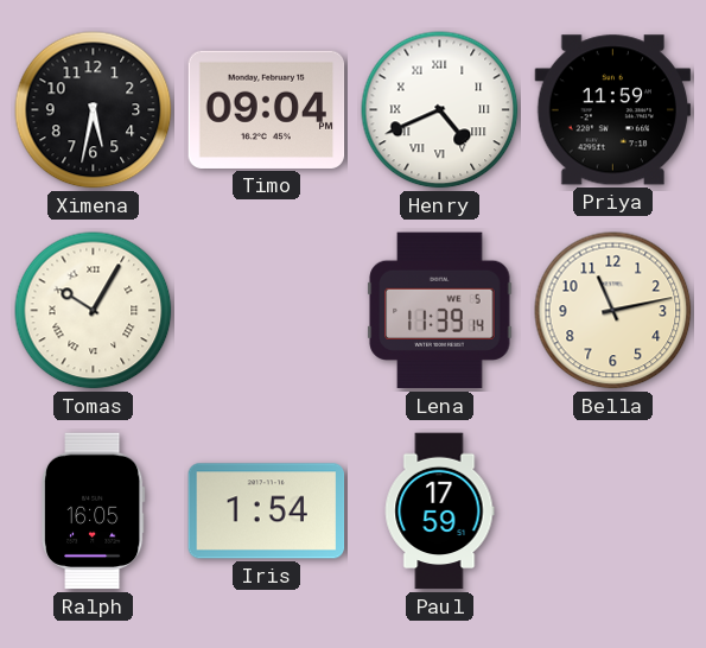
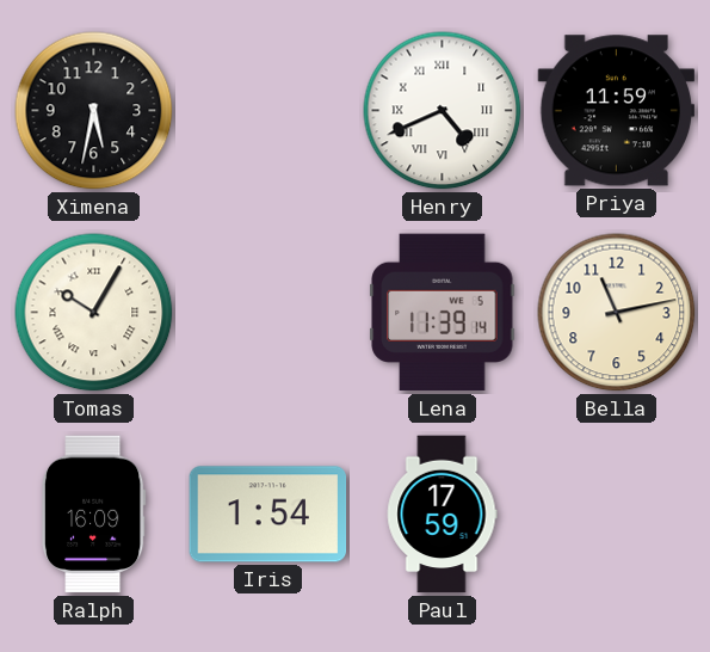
Timo: 09:04 -> none (267, 109)
Ralph: 16:05 -> 16:09 (93, 515)
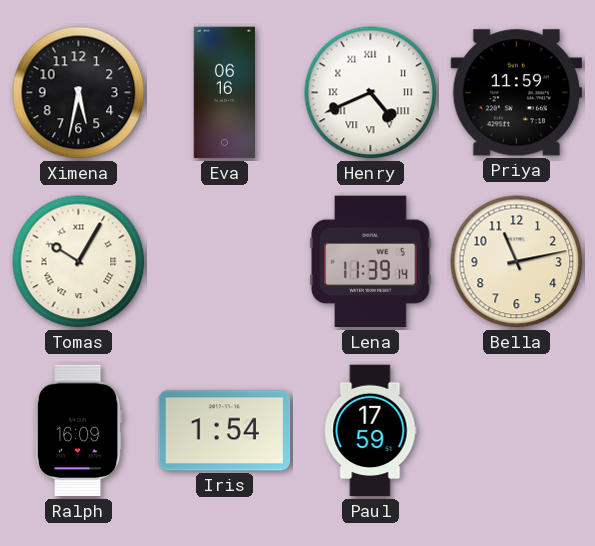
Eva: none -> 06:16 (224, 93)
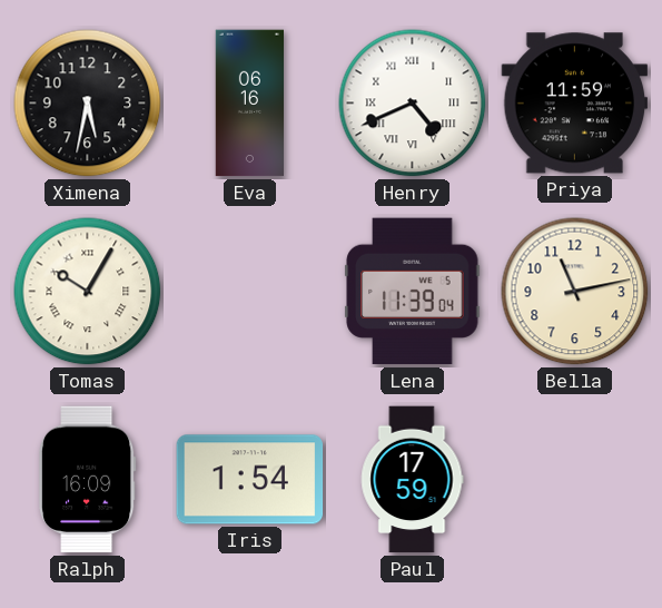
Lena: 11:39:14 -> 11:39:04 (413, 292)
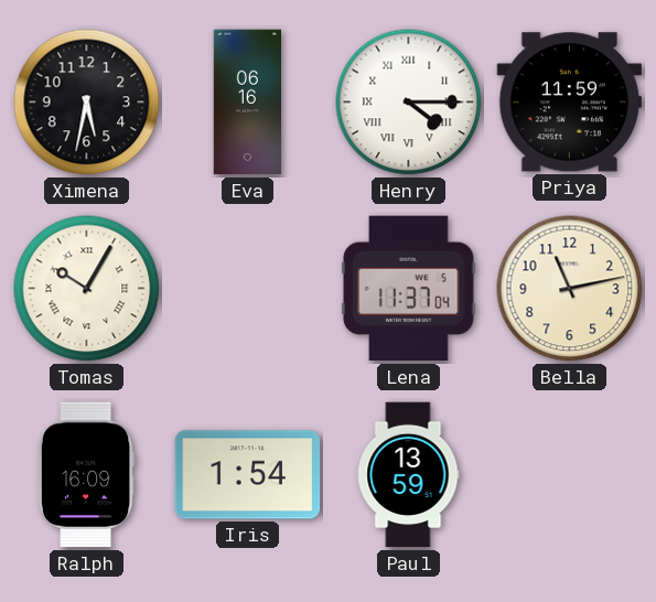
Henry: 4:41 -> 4:15 (409, 103)
Lena: 11:39 -> 11:37 (409, 289)
Paul: 17:59 -> 13:59 (408, 475)
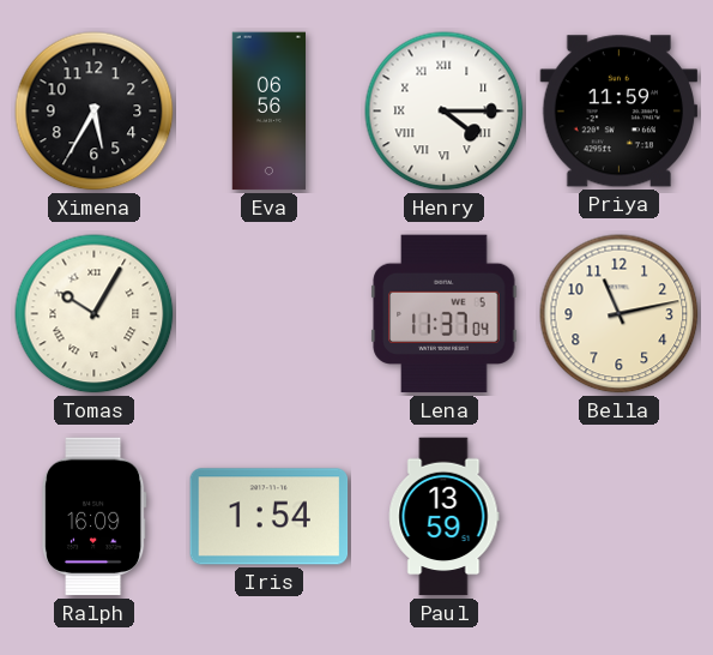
Ximena: 5:32 -> 5:35 (95, 112)
Eva: 06:16 -> 06:56 (268, 112)
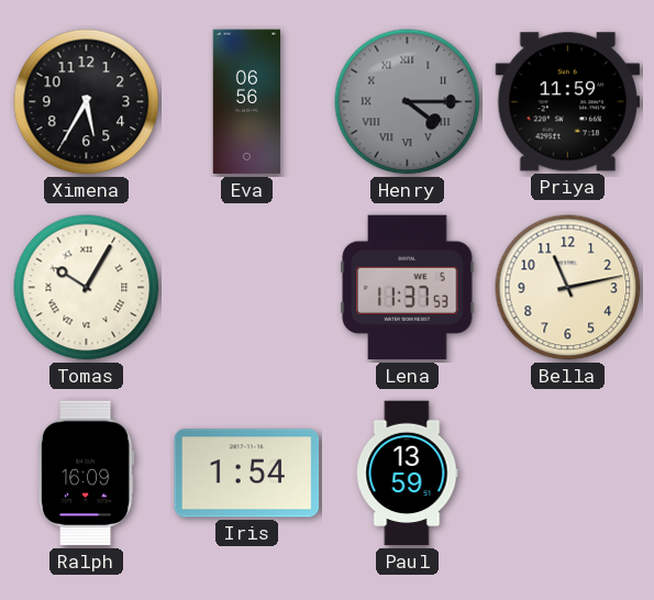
Henry dial: white -> grey (408, 102)
Lena: 11:37:04 -> 11:37:53 (408, 288)
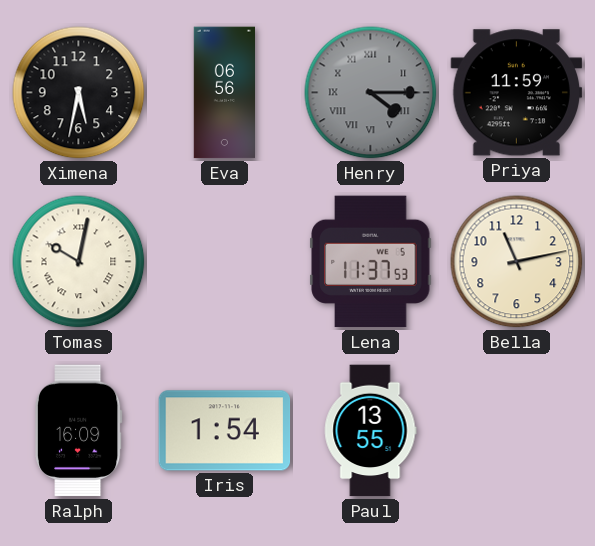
Ximena: 5:35 -> 5:32 (79, 93)
Tomas: 10:05 -> 10:02 (79, 262)
Paul: 13:59 -> 13:55 (370, 431)
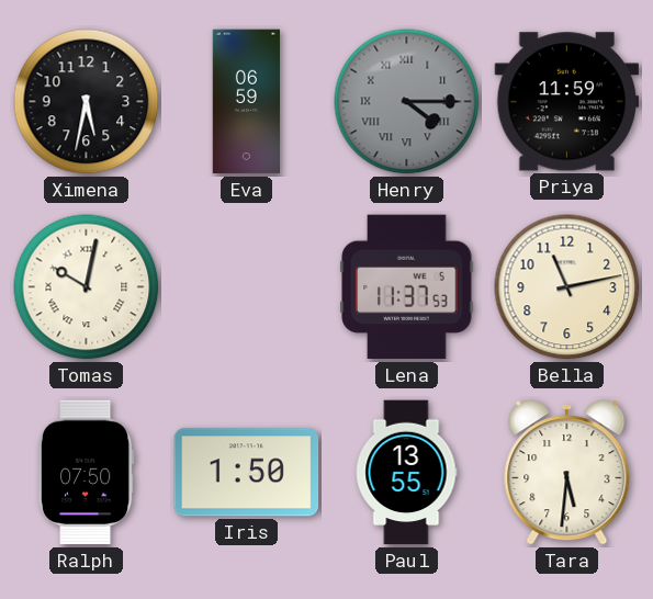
Eva: 06:56 -> 06:59 (246, 102)
Ralph: 16:09 -> 07:50 (86, 473)
Iris: 1:54 -> 1:50 (247, 473)
Tara: none -> 5:31 (567, 473)
